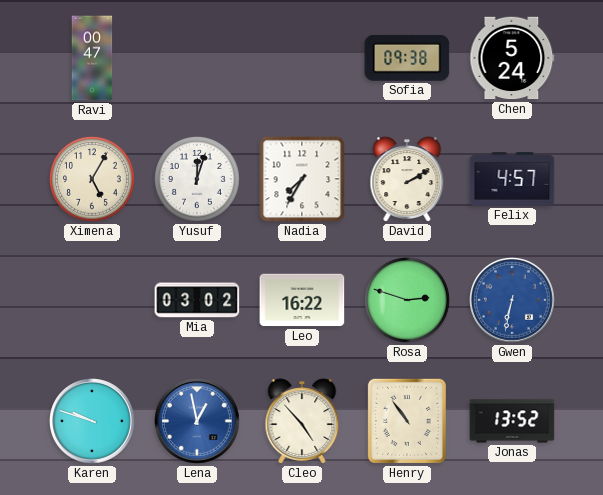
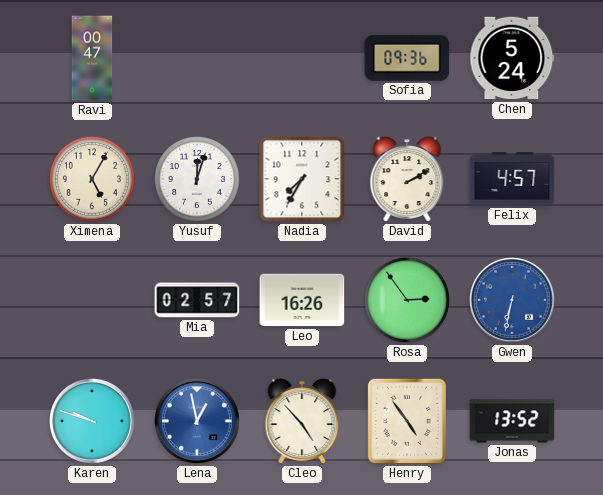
Sofia: 09:38 -> 09:36 (407, 58)
Mia: 03:02 -> 02:57 (197, 300)
Leo: 16:22 -> 16:26 (302, 300)
Rosa: 2:48 -> 2:54 (407, 300)
Henry: 10:54 -> 4:54 (407, 421)
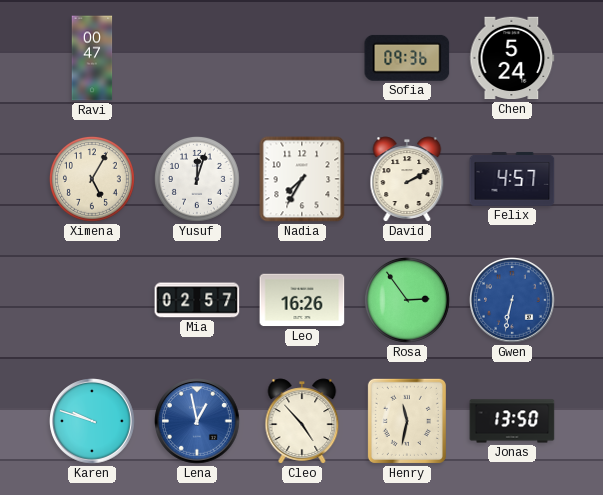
Henry: 4:54 -> 11:32 (407, 421)
Jonas: 13:52 -> 13:50 (512, 421)
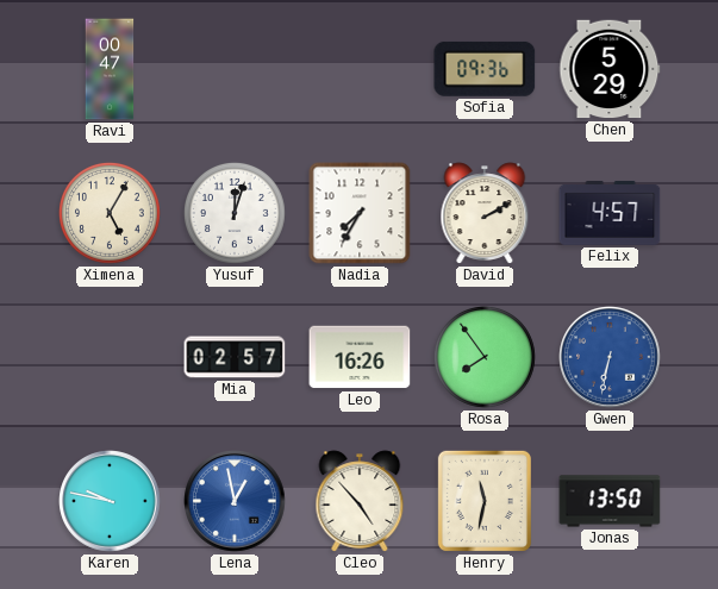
Chen: 5:24 -> 5:29 (610, 69)
Rosa: 2:54 -> 7:54 (485, 357)
Karen: 9:48 -> 9:47 (110, 501)
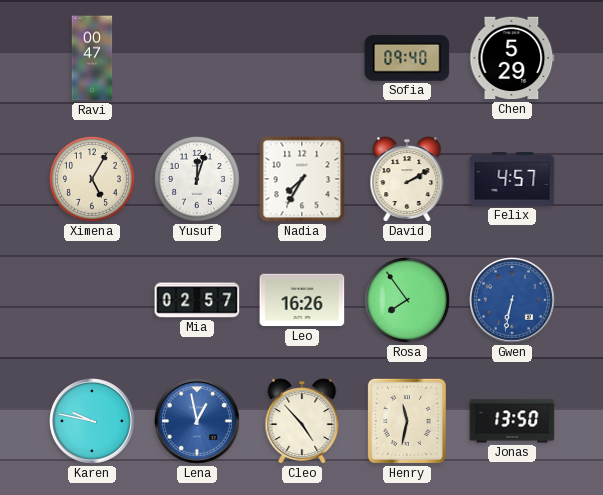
Sofia: 09:36 -> 09:40 (407, 58)
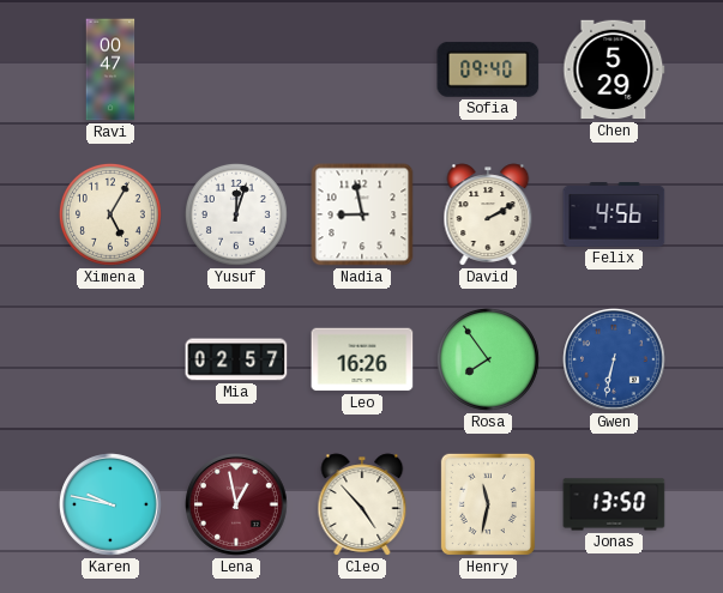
Nadia: 7:35 -> 8:58 (362, 214)
Felix: 4:57 -> 4:56 (614, 214)
Lena dial: blue -> burgundy (236, 504)
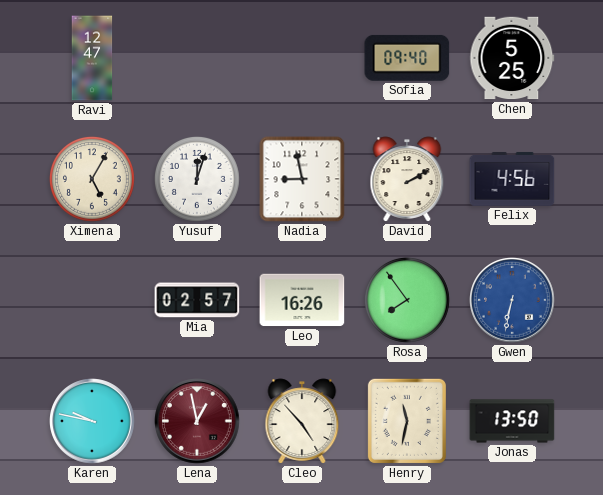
Ravi: 00:47 -> 12:47 (92, 58)
Chen: 5:29 -> 5:25 (512, 58)
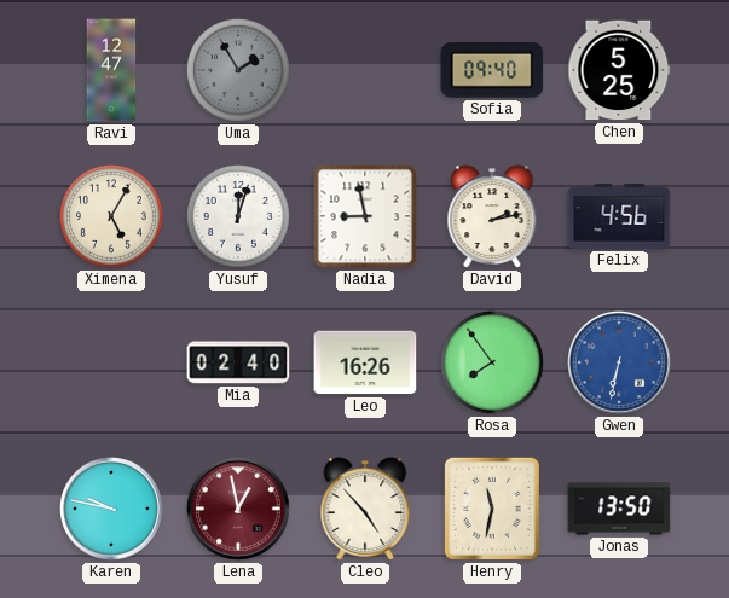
Uma: none -> 1:55 (238, 70)
David: 2:10 -> 2:13 (492, 216)
Mia: 02:57 -> 02:40 (238, 362)
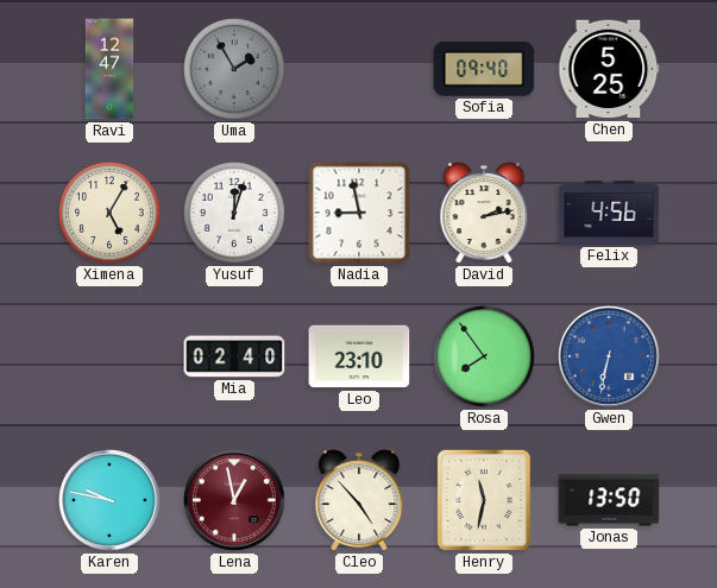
Leo: 16:26 -> 23:10 (359, 356)
